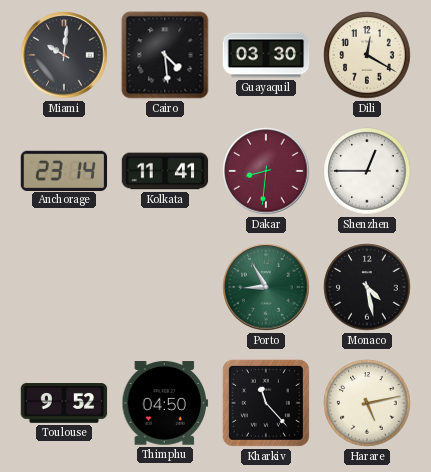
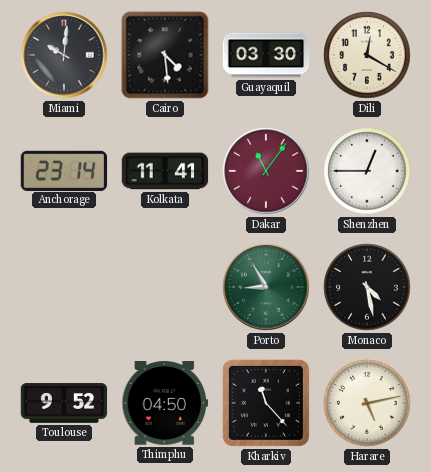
Dakar: 8:31 -> 11:06 (266, 171)
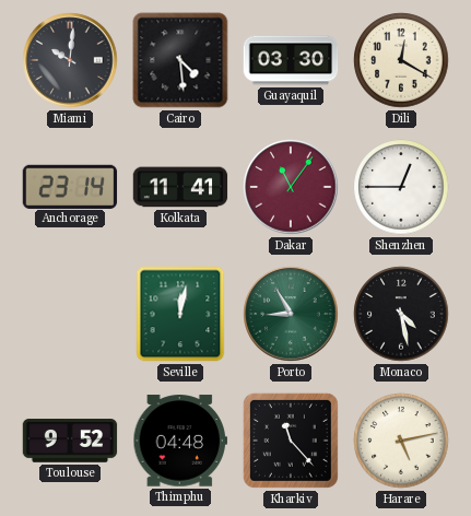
Seville: none -> 12:02 (180, 314)
Thimphu: 04:50 -> 04:48 (180, 441)
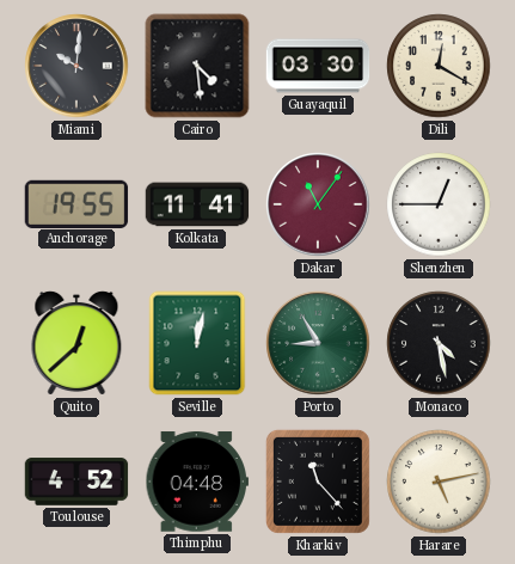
Anchorage: 23:14 -> 19:55 (76, 203)
Quito: none -> 12:38 (76, 343)
Toulouse: 9:52 -> 4:52 (76, 482)
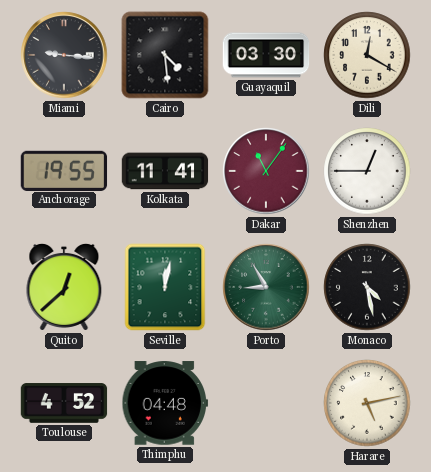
Miami: 10:01 -> 9:16 (64, 55)
Kharkiv: 11:23 -> none (318, 482)
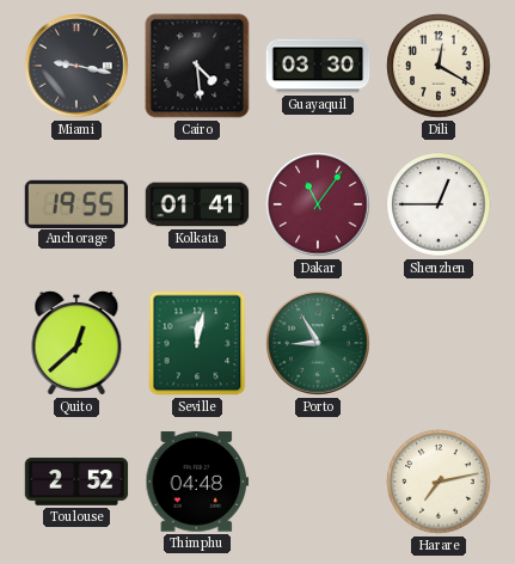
Miami: 9:16 -> 9:17 (76, 66)
Kolkata: 11:41 -> 01:41 (197, 204)
Monaco: 4:28 -> none (367, 287)
Toulouse: 4:52 -> 2:52 (76, 482)
Harare: 5:13 -> 7:13 (439, 482)
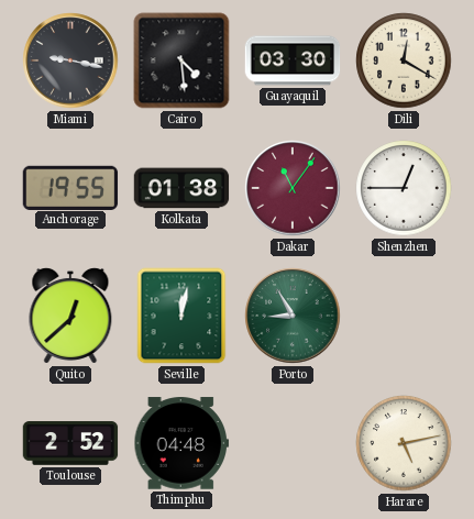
Kolkata: 01:41 -> 01:38 (181, 188)
Harare: 7:13 -> 5:13 (404, 443)
